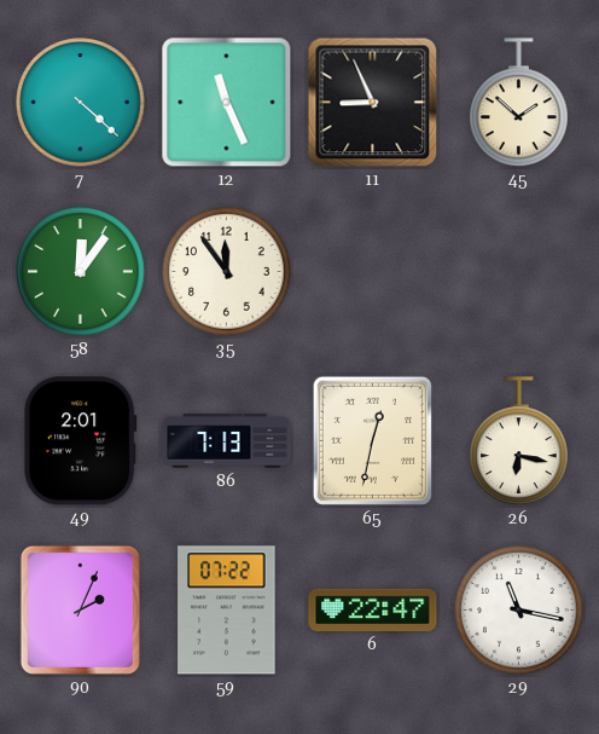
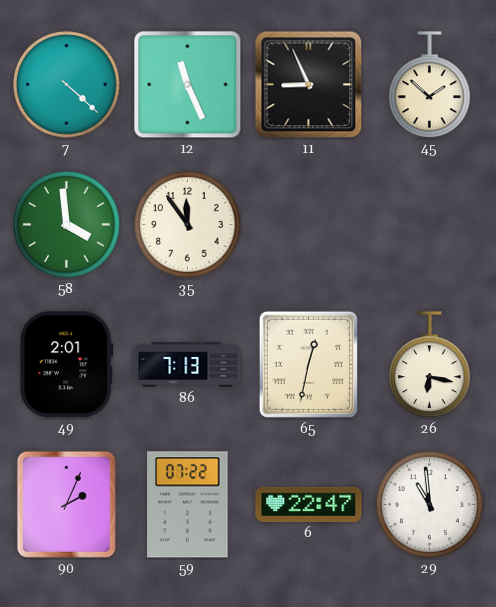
58: 12:06 -> 3:59 (67, 225)
29: 11:17 -> 10:59 (430, 505)
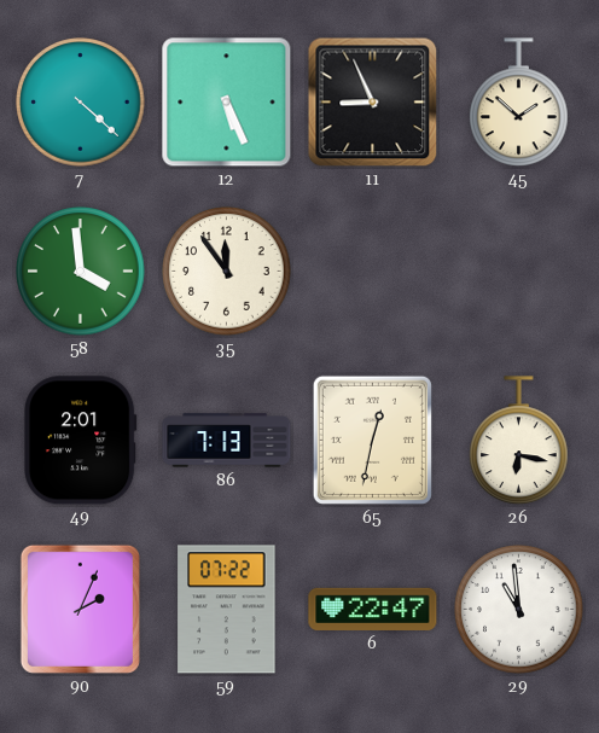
12: 11:26 -> 5:26 (227, 103)
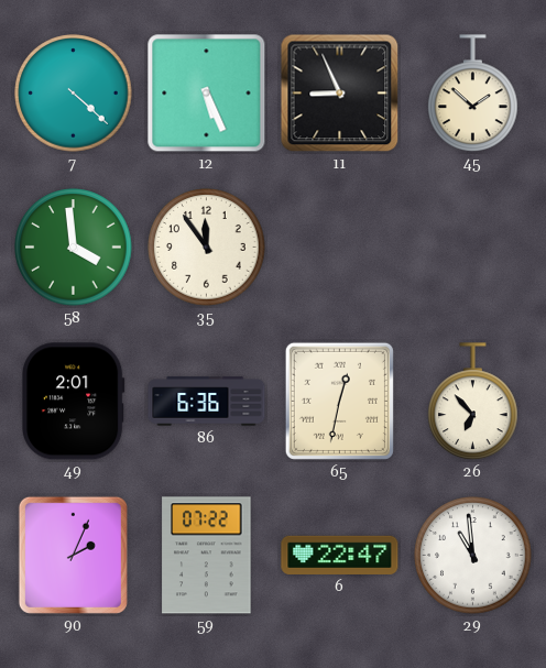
86: 7:13 -> 6:36 (207, 402)
26: 6:17 -> 6:53 (473, 402)
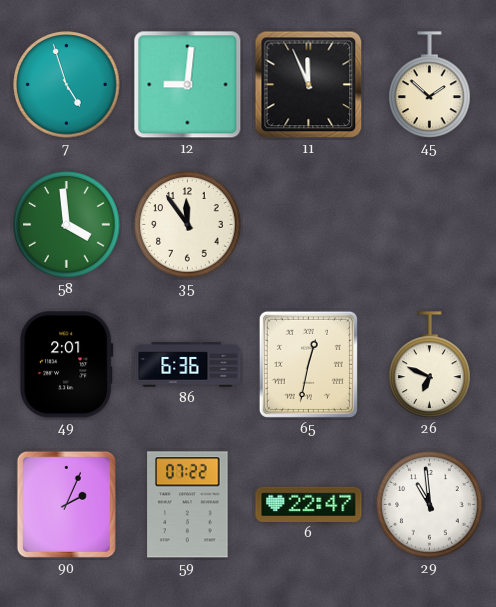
7: 4:22 -> 4:57 (67, 85)
12: 5:26 -> 9:01 (188, 85)
11: 8:56 -> 11:56 (309, 85)
26: 6:53 -> 6:49 (430, 365)
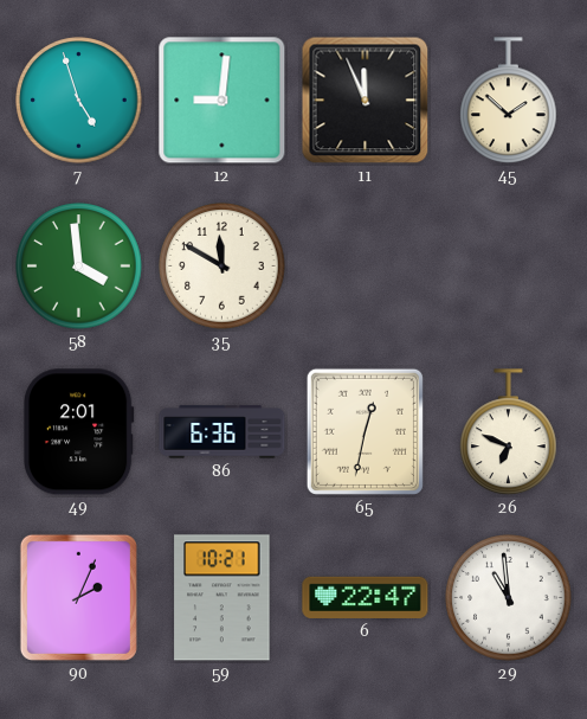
35: 11:54 -> 11:50 (222, 267)
59: 07:22 -> 10:21 (222, 598)
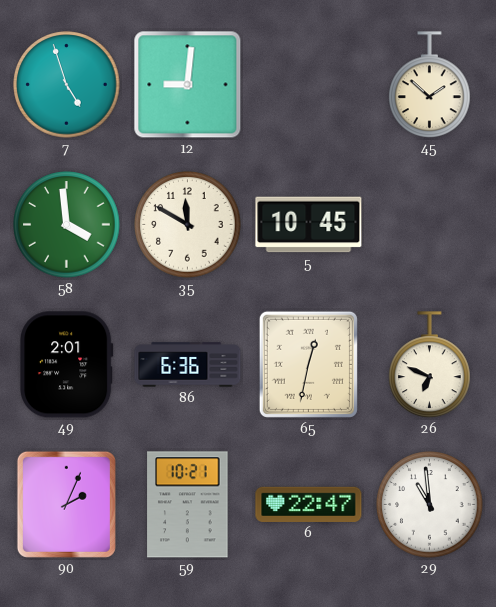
11: 11:56 -> none (366, 101)
5: none -> 10:45 (309, 225)
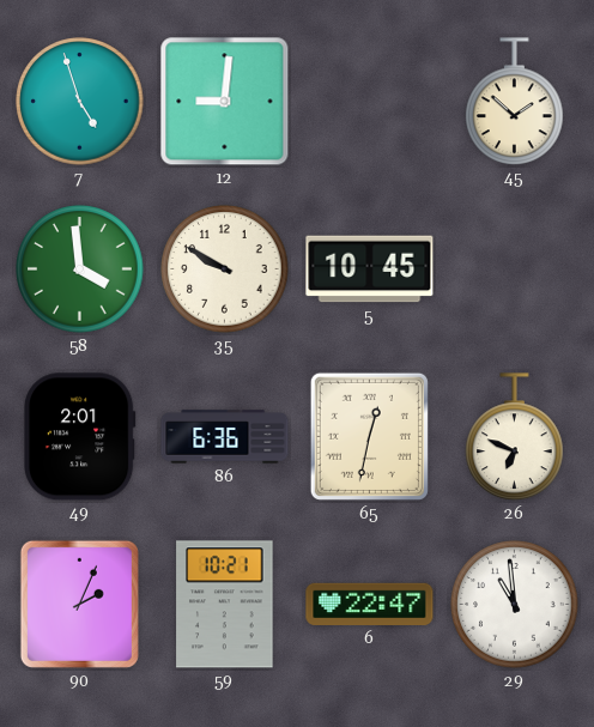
35: 11:50 -> 9:50 (225, 269)
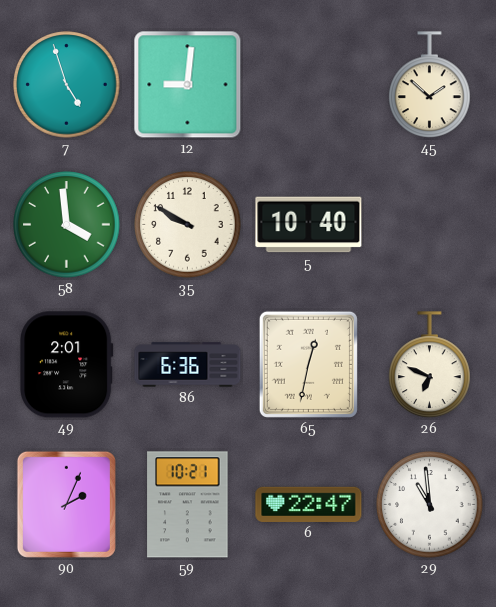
5: 10:45 -> 10:40 (309, 225)
